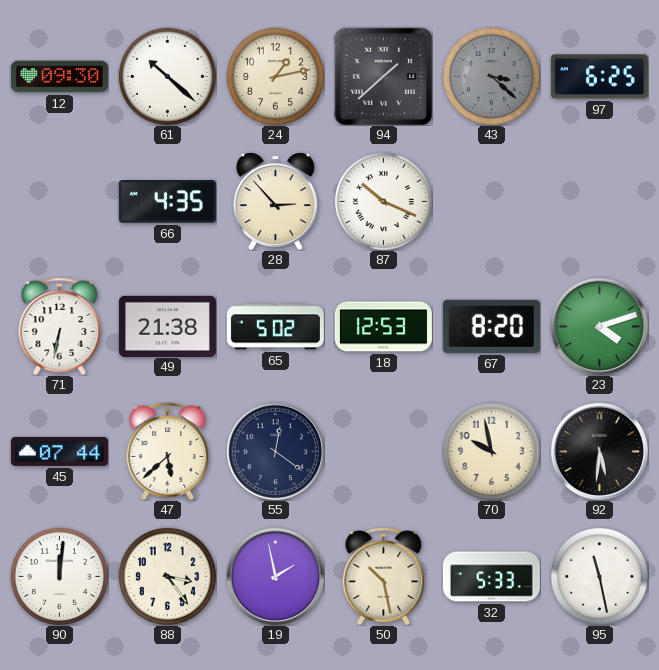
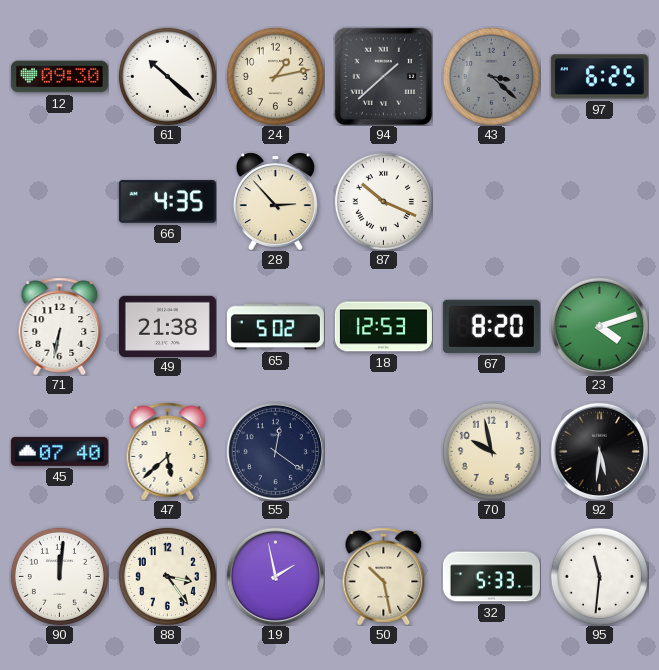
45: 07:44 -> 07:40 (59, 451)
95: 11:28 -> 11:31 (599, 576)
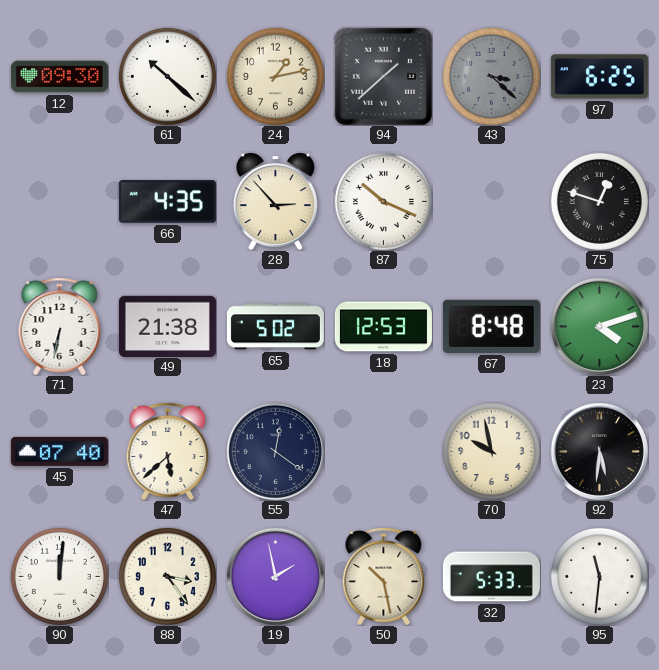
75: none -> 12:48 (599, 201)
67: 8:20 -> 8:48 (491, 326)
